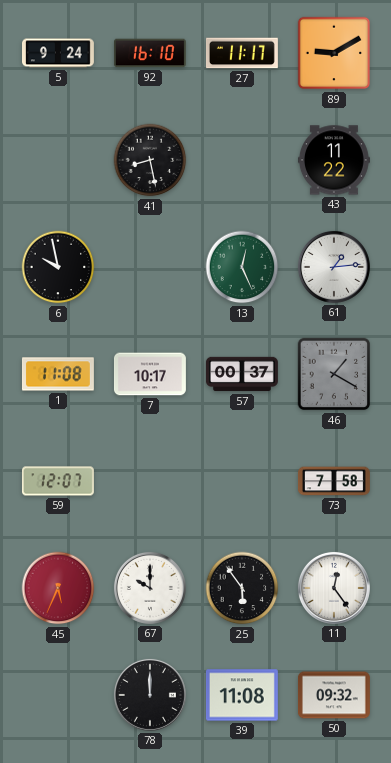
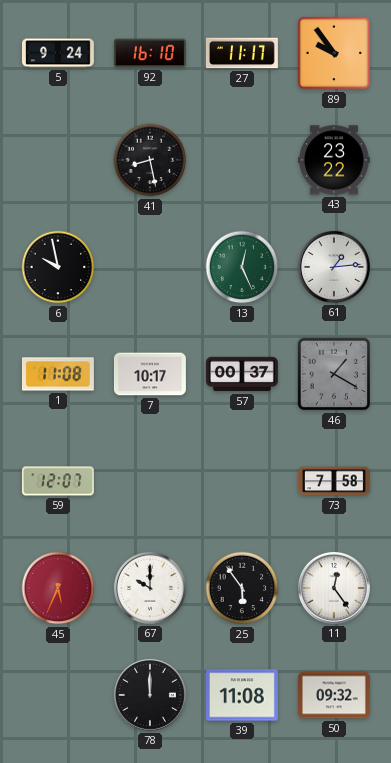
89: 9:10 -> 9:54 (334, 53)
43: 11:22 -> 23:22 (334, 160)
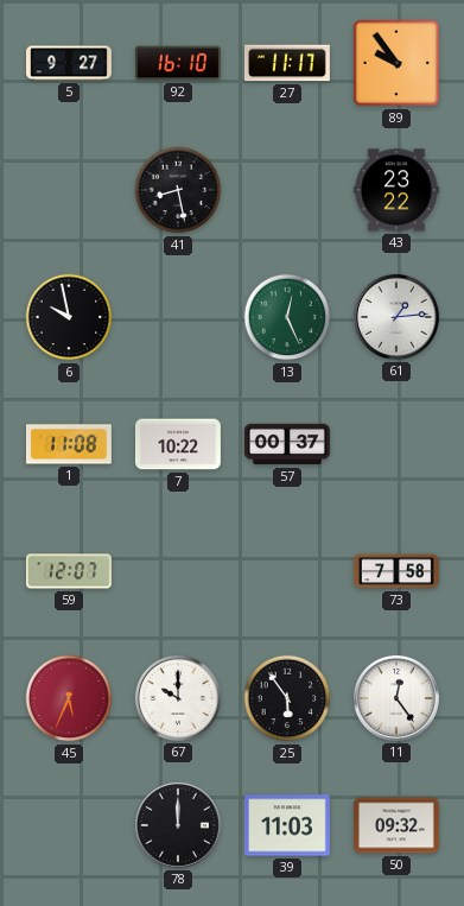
5: 9:24 -> 9:27 (70, 63)
7: 10:17 -> 10:22 (178, 444)
46: 1:20 -> none (334, 374)
39: 11:08 -> 11:03 (287, 825)
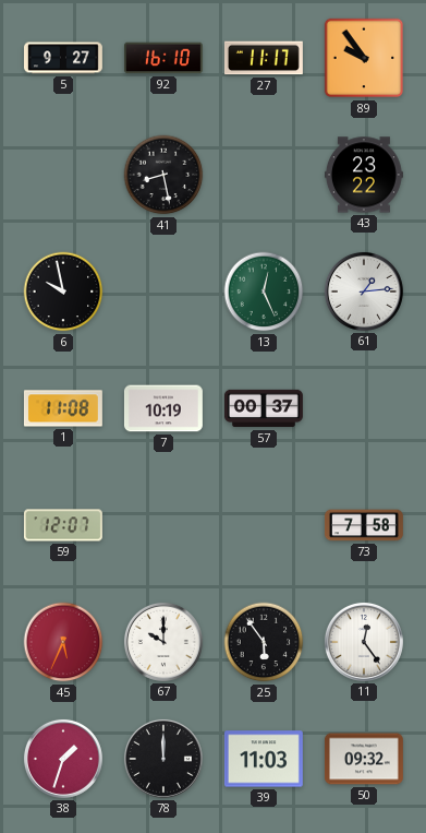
7: 10:22 -> 10:19 (163, 408)
38: none -> 1:33 (63, 759)
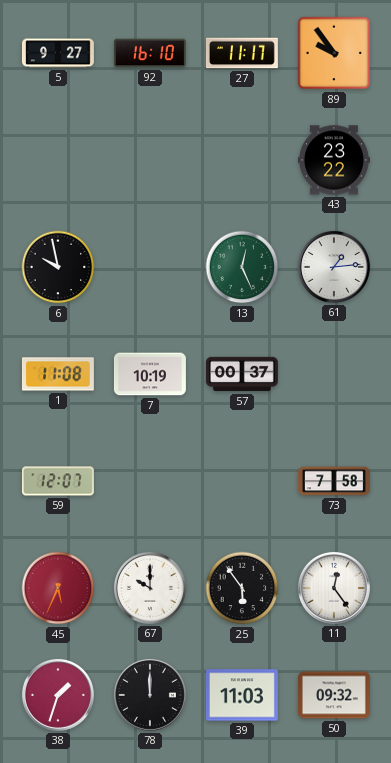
41: 8:28 -> none (163, 175)
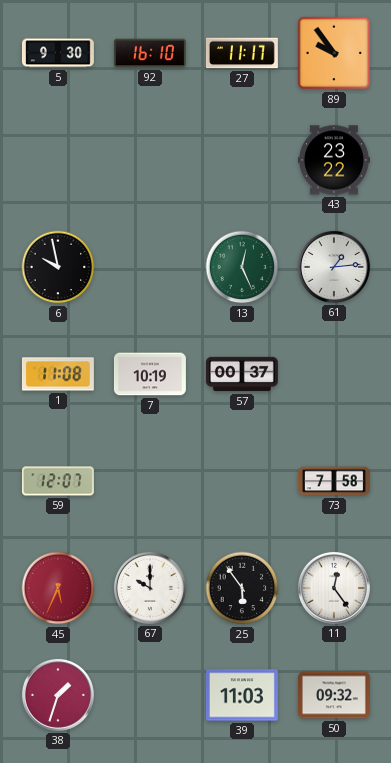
5: 9:27 -> 9:30 (59, 53)
78: 12:00 -> none (150, 695)
